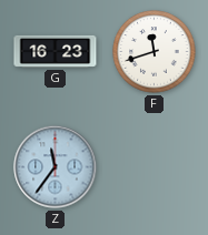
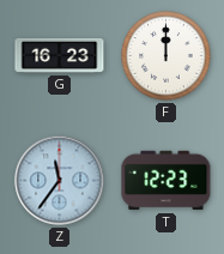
F: 11:42 -> 12:00 (167, 56)
T: none -> 12:23 (167, 181)
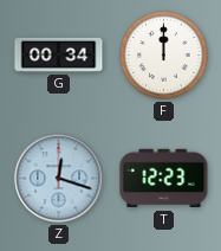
G: 16:23 -> 00:34 (59, 54)
Z: 11:36 -> 12:18 (59, 179)
